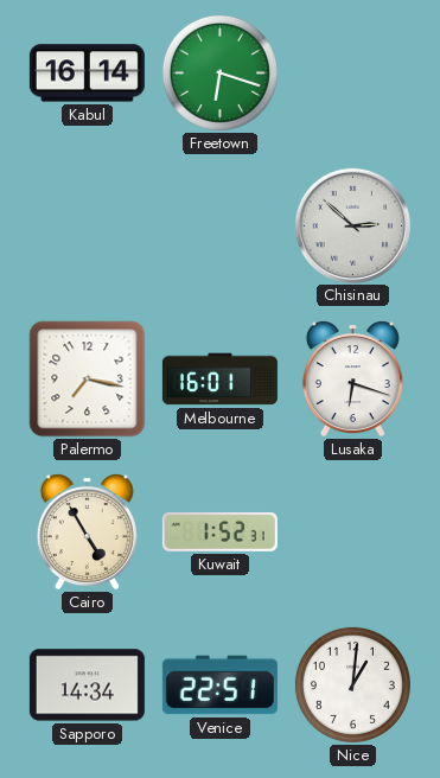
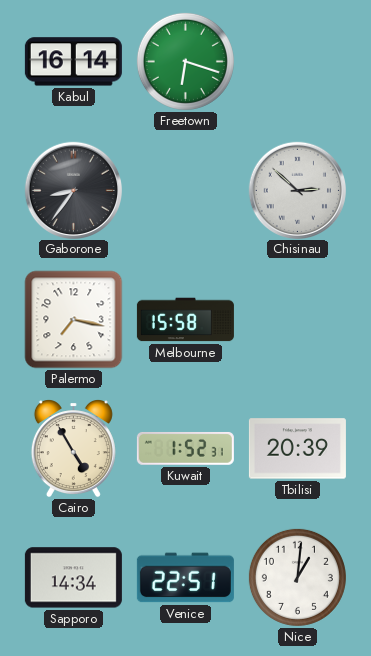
Gaborone: none -> 8:36 (73, 190)
Melbourne: 16:01 -> 15:58 (185, 320)
Lusaka: 6:18 -> none (352, 380)
Tbilisi: none -> 20:39 (297, 449)
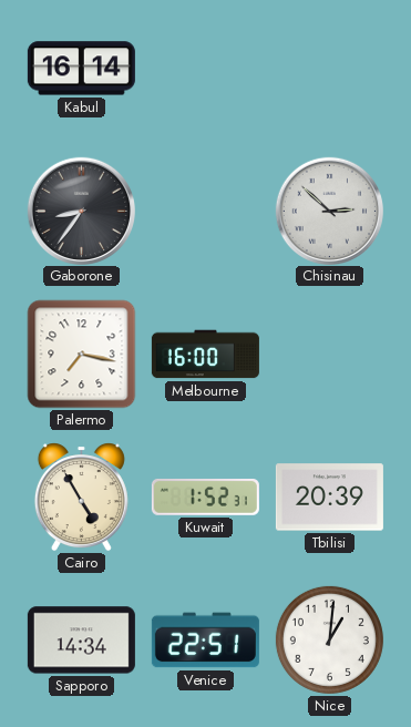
Freetown: 6:18 -> none (185, 61)
Melbourne: 15:58 -> 16:00 (205, 355)
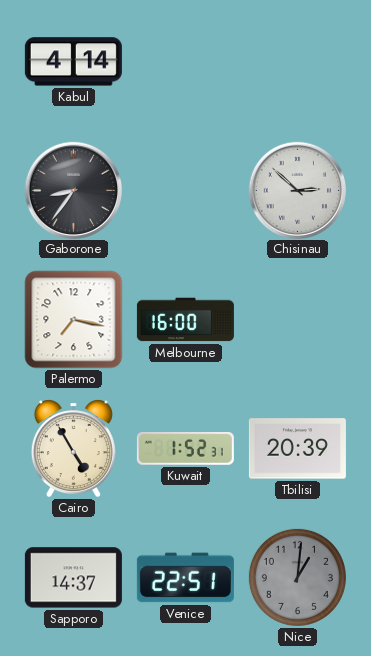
Kabul: 16:14 -> 4:14 (73, 62)
Sapporo: 14:34 -> 14:37 (73, 578)
Nice dial: white -> grey (297, 577)
